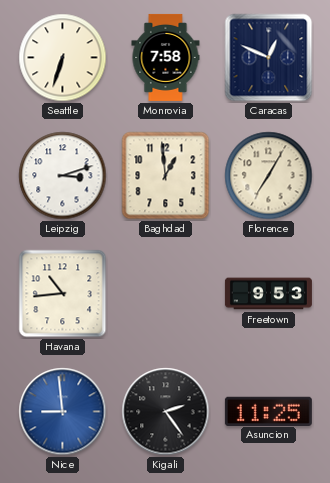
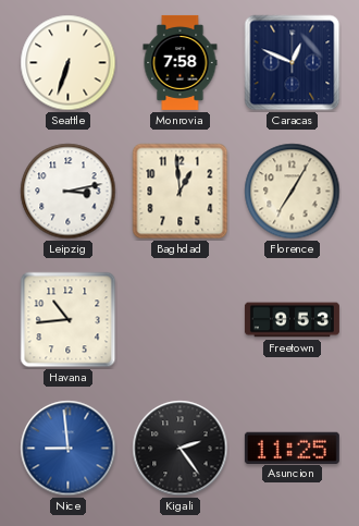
Leipzig: 3:12 -> 3:13 (69, 192)
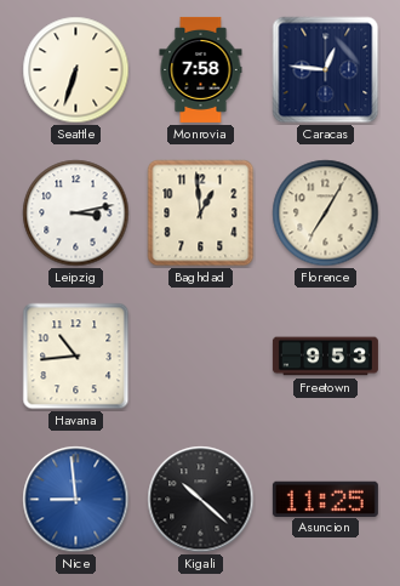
Caracas: 12:49 -> 12:46 (326, 70)
Kigali: 2:24 -> 10:22 (201, 500)
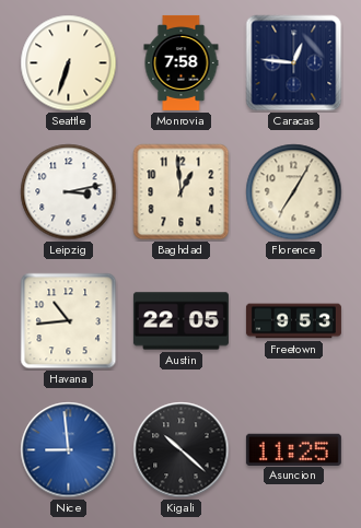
Austin: none -> 22:05 (180, 321)
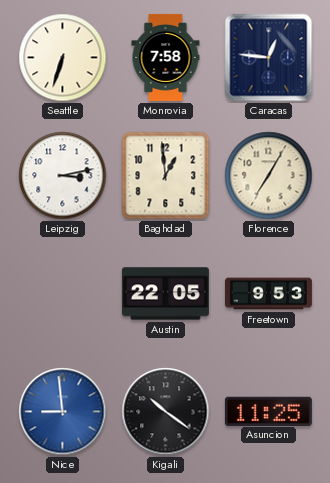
Havana: 10:44 -> none (69, 321)
Kigali: 10:22 -> 10:21 (166, 412)
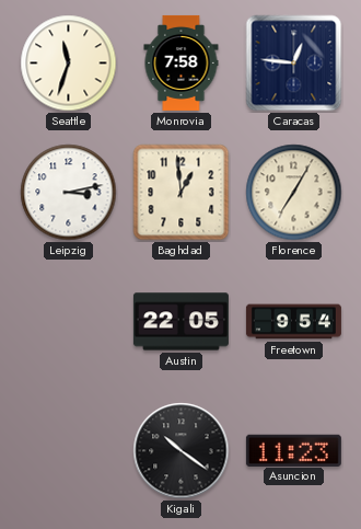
Seattle: 6:33 -> 11:33 (69, 64)
Freetown: 9:53 -> 9:54 (293, 322)
Nice: 8:59 -> none (63, 412)
Asuncion: 11:25 -> 11:23 (293, 450)
